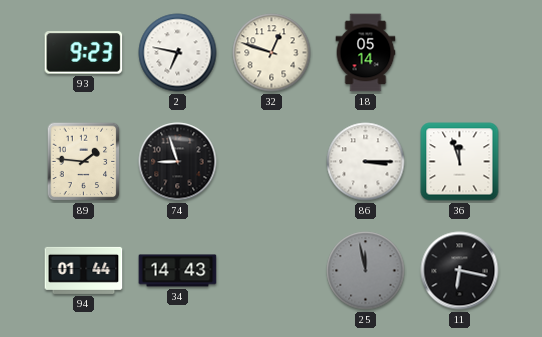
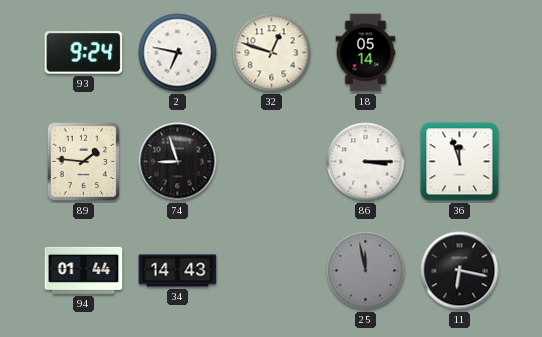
93: 9:23 -> 9:24 (84, 53)
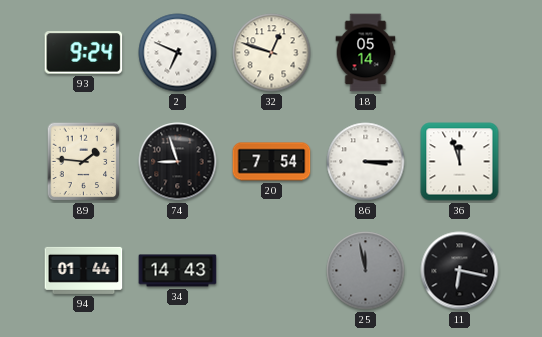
2: 6:47 -> 6:49 (178, 53)
20: none -> 7:54 (272, 162)
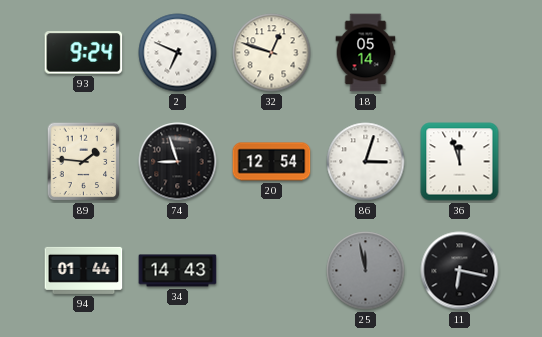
20: 7:54 -> 12:54 (272, 162)
86: 3:15 -> 3:03 (366, 162)
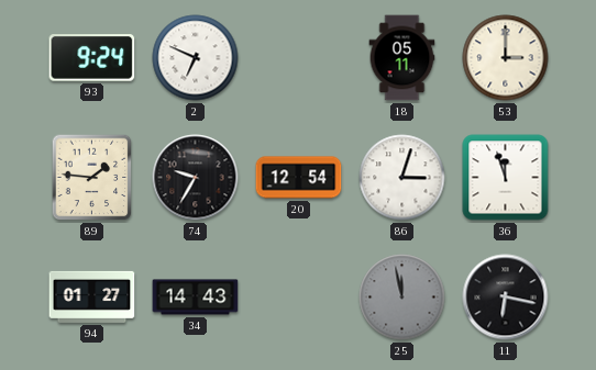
32: 12:48 -> none (272, 53)
18: 05:14 -> 05:11 (402, 58)
53: none -> 3:00 (506, 58)
74: 8:57 -> 9:35 (196, 178)
94: 01:44 -> 01:27 (92, 296)
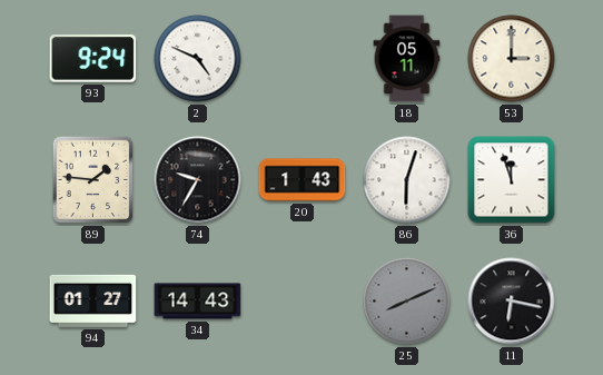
2: 6:49 -> 4:49 (198, 59)
20: 12:54 -> 1:43 (303, 180)
86: 3:03 -> 6:03 (407, 180)
25: 11:58 -> 8:11 (407, 302)
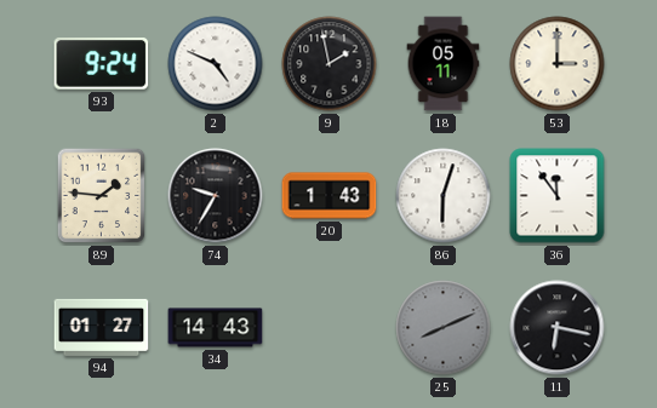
9: none -> 1:58 (330, 64)
36: 11:57 -> 11:54 (558, 196)
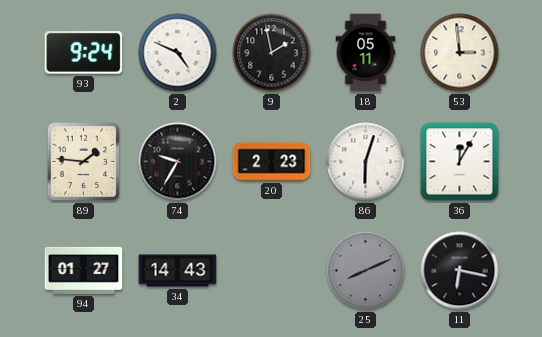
53: 3:00 -> 2:59 (460, 53)
20: 1:43 -> 2:23 (272, 162)
36: 11:54 -> 12:05 (460, 162)
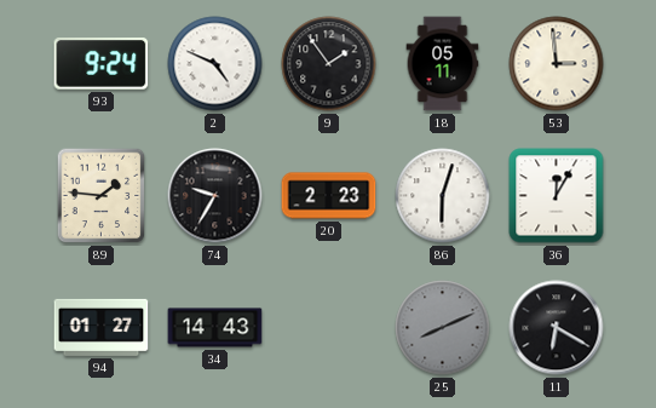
9: 1:58 -> 1:54 (329, 64)
11: 6:17 -> 6:20 (557, 328)
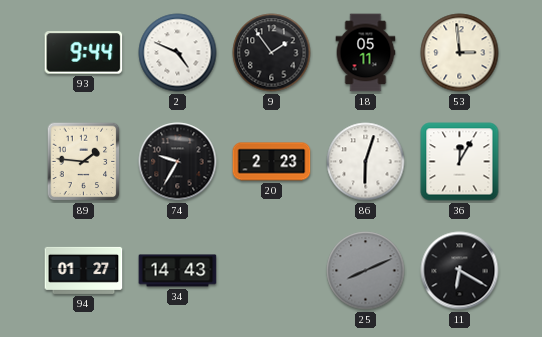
93: 9:24 -> 9:44 (84, 53)
